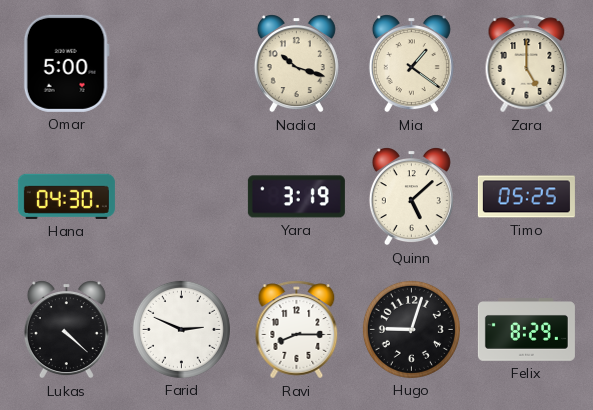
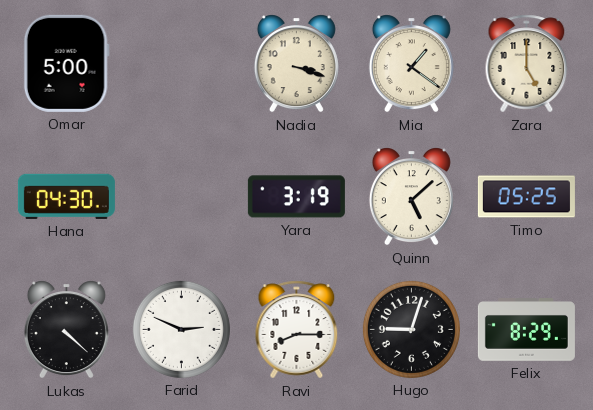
Nadia: 10:18 -> 3:18 (296, 64)
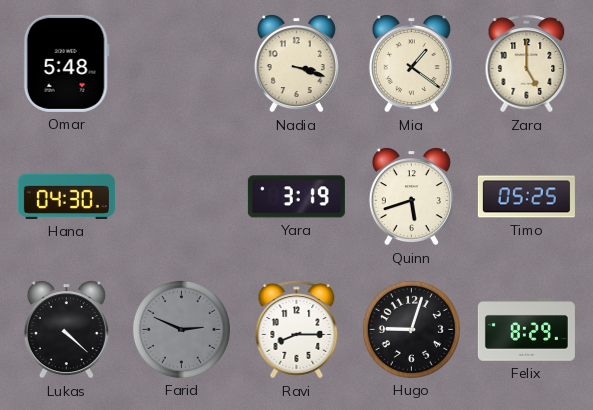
Omar: 5:00 -> 5:48 (66, 63)
Quinn: 5:08 -> 5:42 (411, 197)
Farid dial: white -> grey (181, 329)
